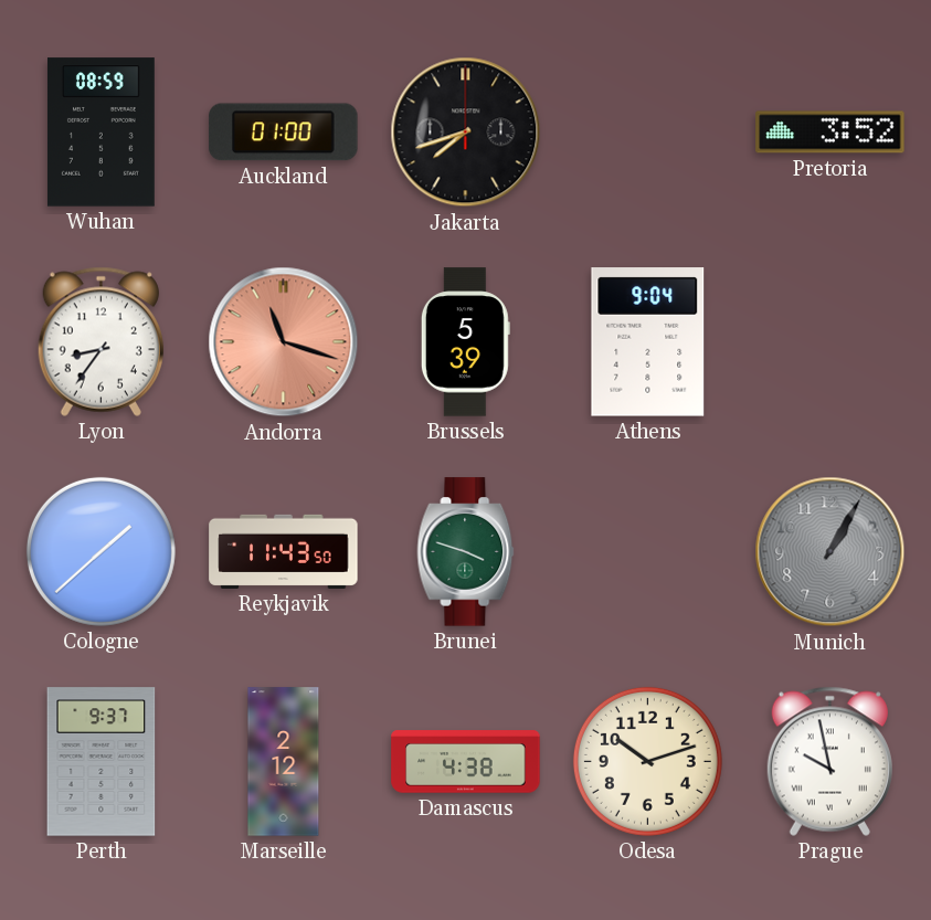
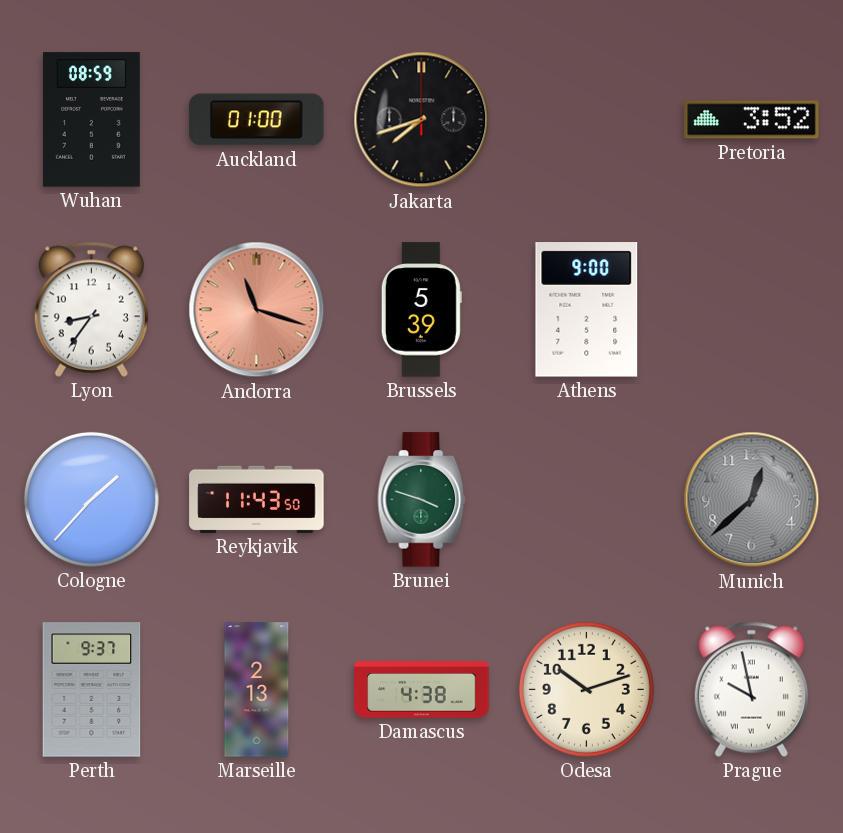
Athens: 9:04 -> 9:00 (587, 310)
Cologne: 1:38 -> 1:37 (91, 499)
Munich: 1:05 -> 12:38 (752, 500)
Marseille: 2:12 -> 2:13 (257, 690)
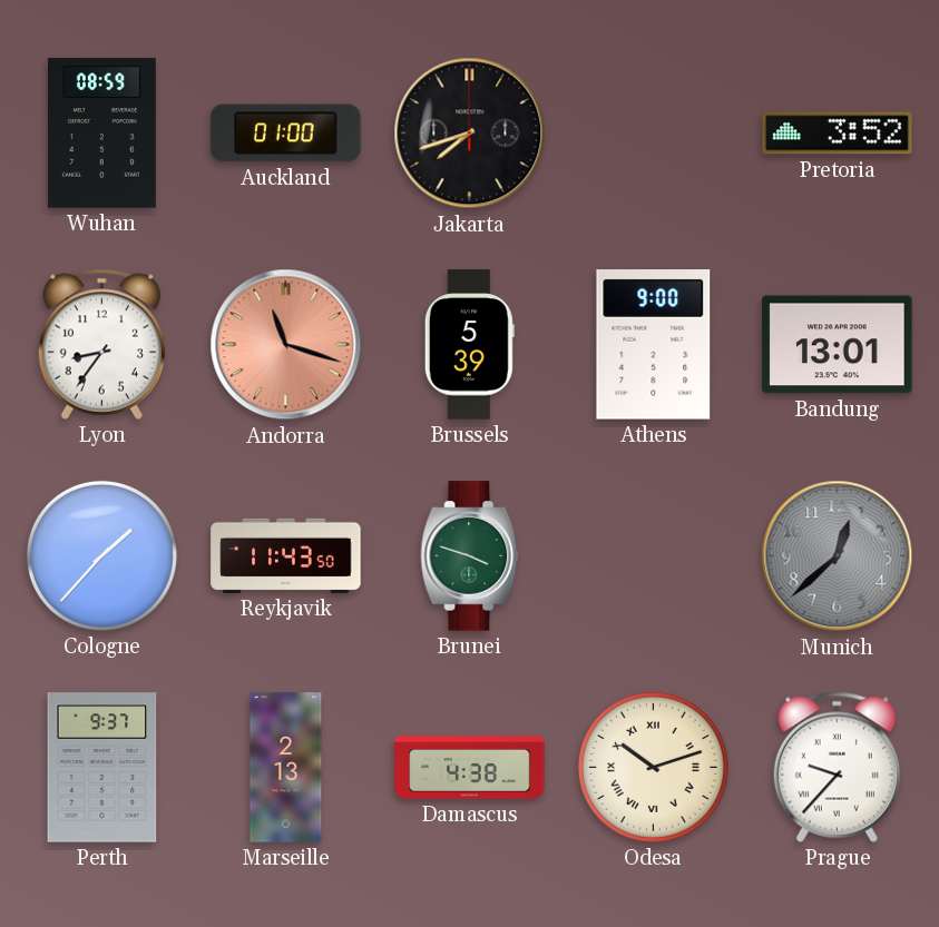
Bandung: none -> 13:01 (838, 345)
Odesa numerals: Arabic -> Roman (653, 767)
Prague: 9:58 -> 9:37 (837, 767)
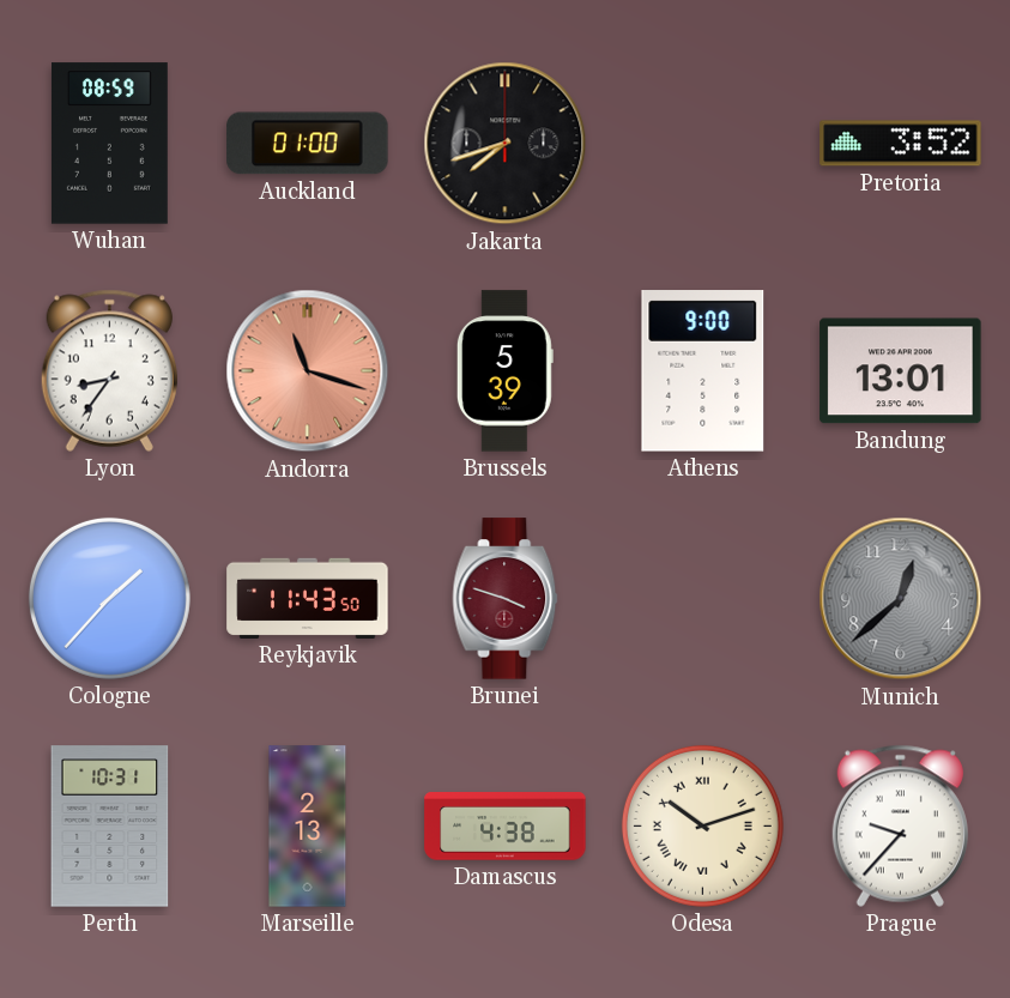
Brunei dial: green -> burgundy (506, 599)
Perth: 9:37 -> 10:31 (110, 827)
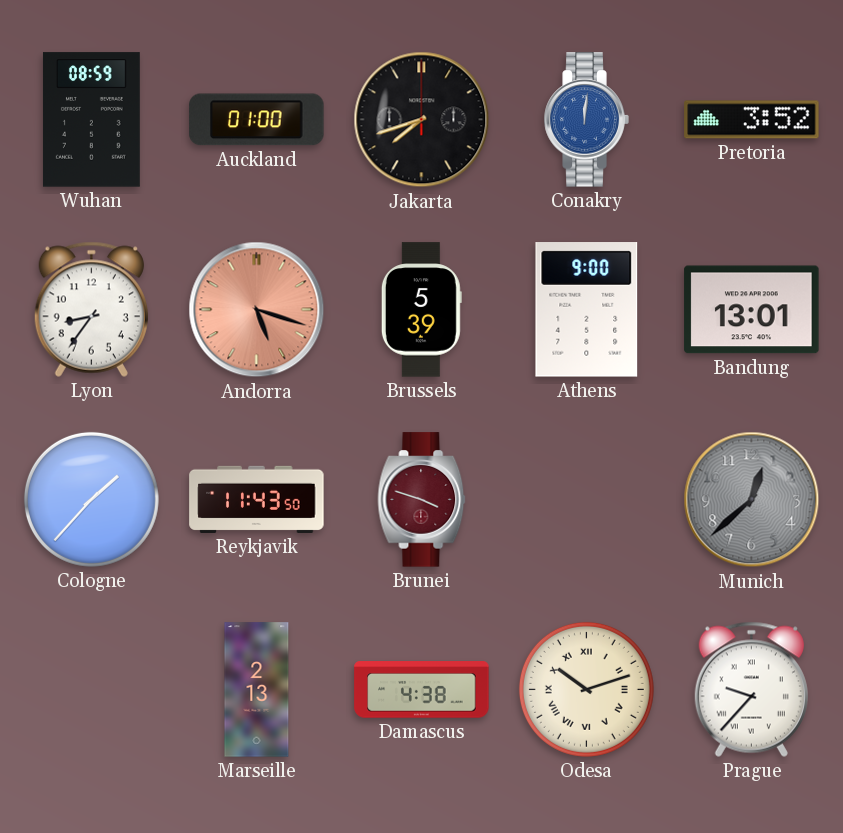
Conakry: none -> 12:01 (586, 120)
Andorra: 11:18 -> 5:18 (257, 310)
Perth: 10:31 -> none (110, 827)
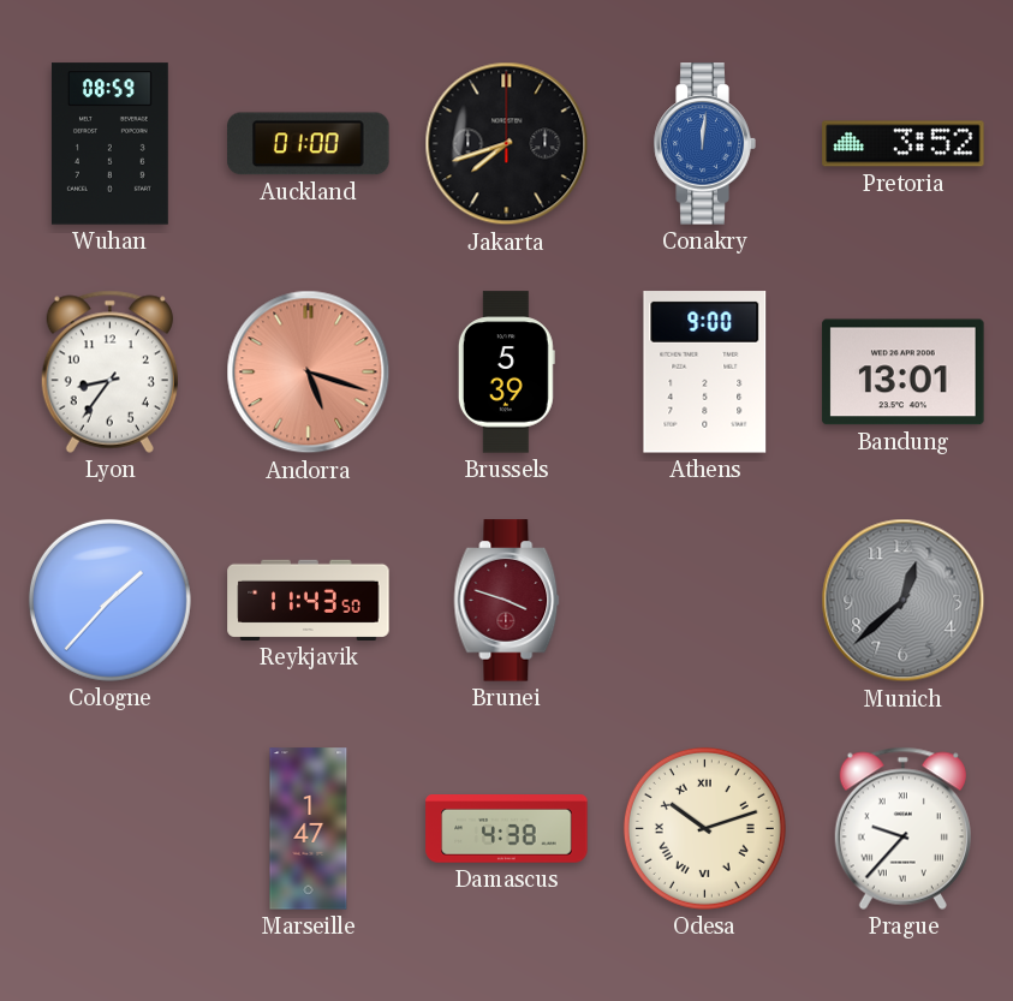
Marseille: 2:13 -> 1:47 (309, 829)
